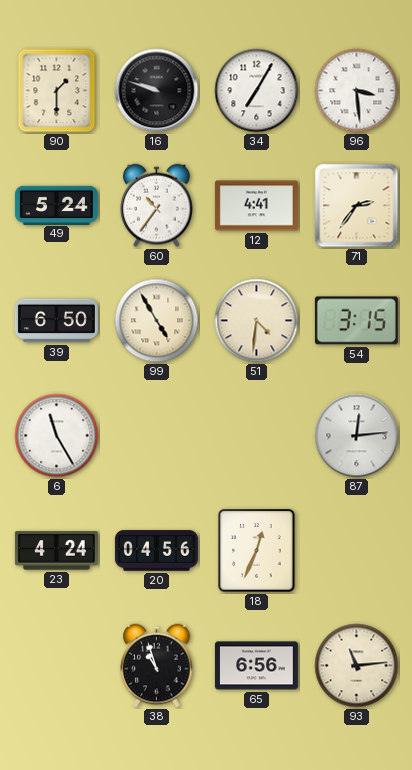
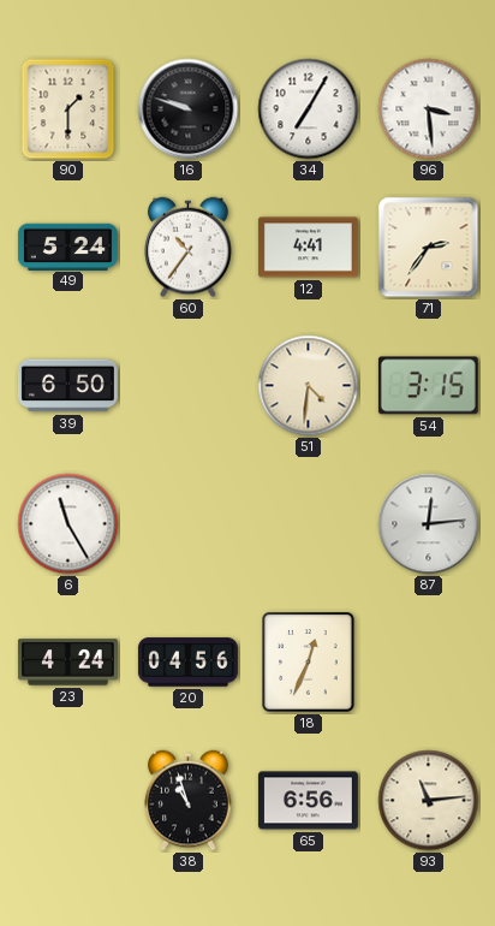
99: 4:55 -> none (157, 321)
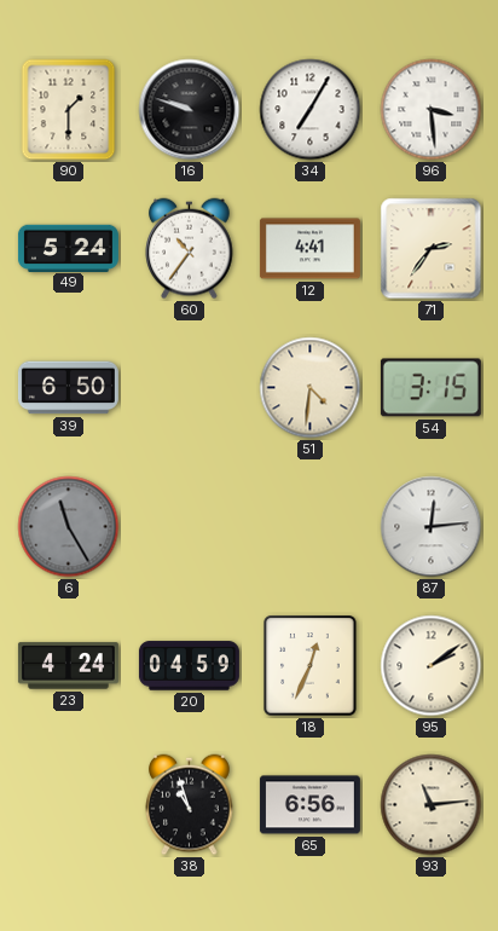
6 dial: white -> grey (69, 527)
20: 04:56 -> 04:59 (189, 666)
95: none -> 2:09 (432, 666)
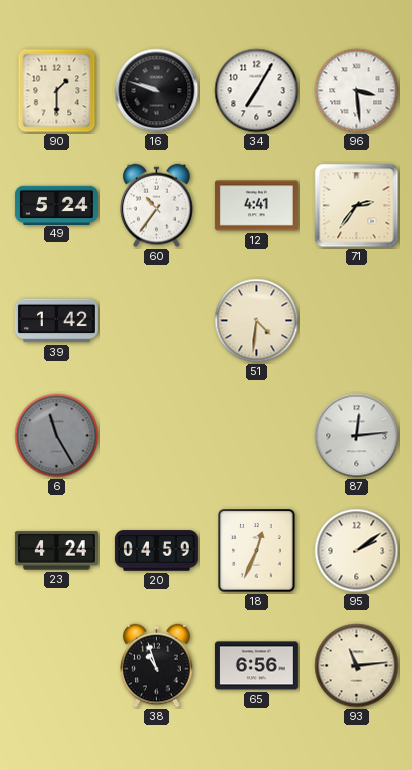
39: 6:50 -> 1:42 (56, 321)
54: 3:15 -> none (430, 388)
